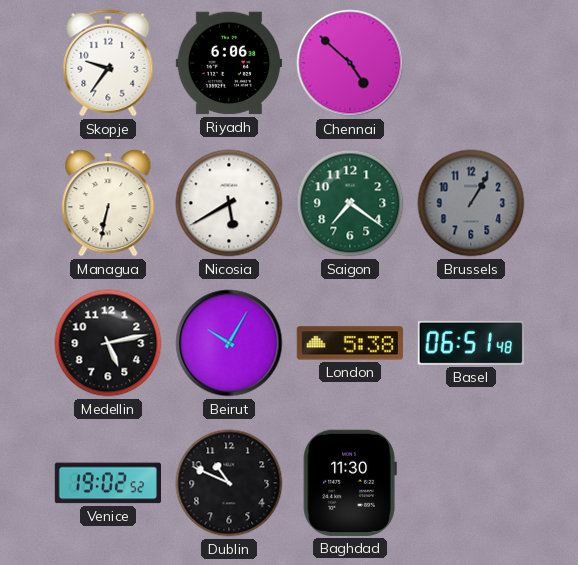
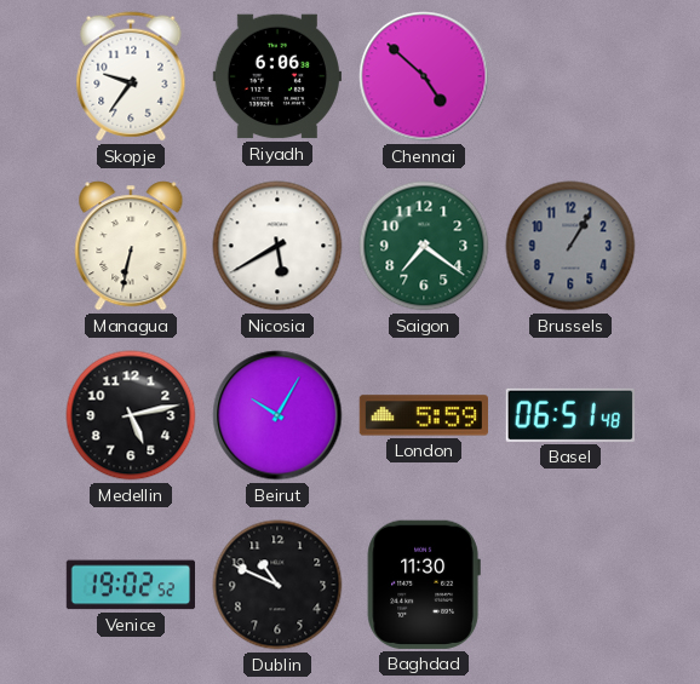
London: 5:38 -> 5:59 (423, 415)
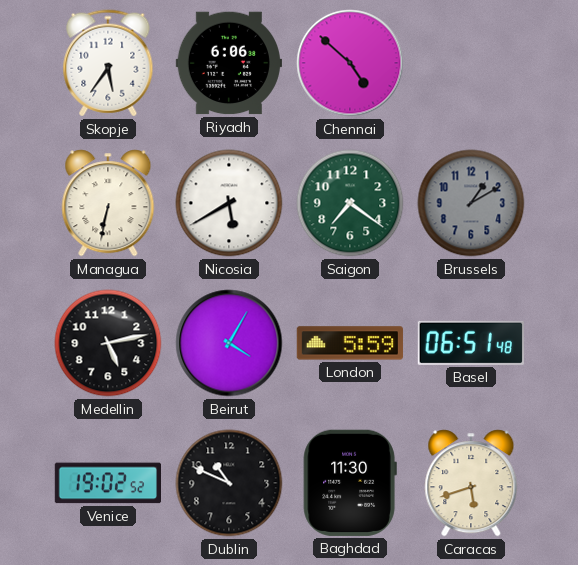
Skopje: 9:36 -> 5:36 (108, 63)
Brussels: 1:05 -> 1:10 (471, 203)
Beirut: 10:05 -> 4:05 (229, 343)
Caracas: none -> 5:42 (471, 483)
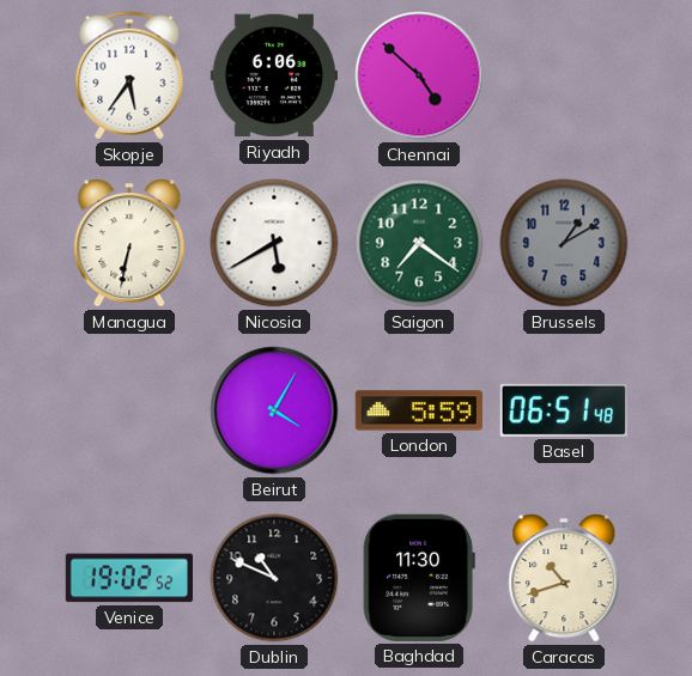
Medellin: 5:13 -> none (108, 343)
Caracas: 5:42 -> 10:42 (564, 578)
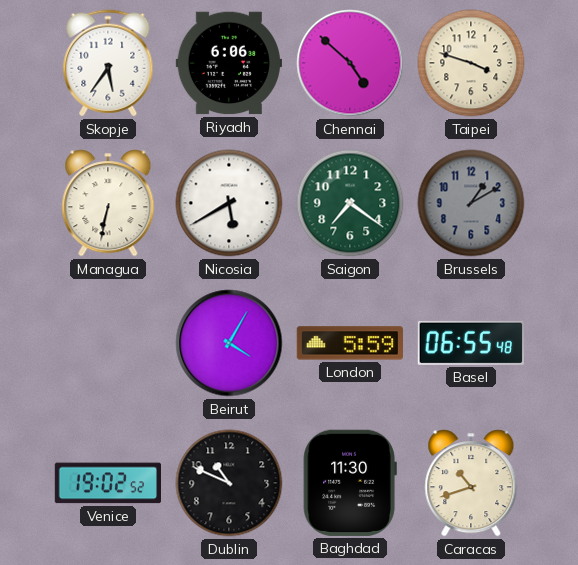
Taipei: none -> 3:48 (471, 63)
Basel: 06:51 -> 06:55 (471, 343)
